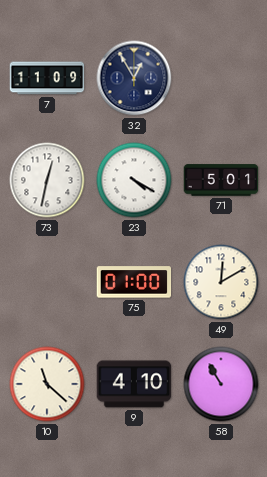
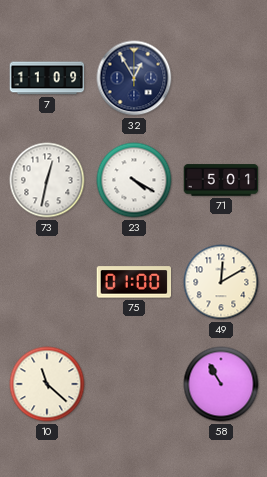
9: 4:10 -> none (134, 384)
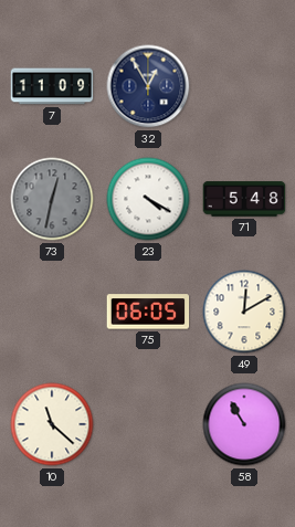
73 dial: white -> grey (52, 199)
71: 5:01 -> 5:48 (244, 199)
75: 01:00 -> 06:05 (148, 312)
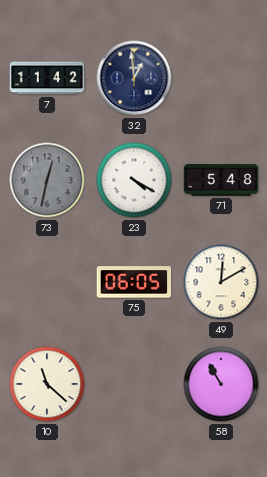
7: 11:09 -> 11:42 (47, 78)
32: 12:55 -> 12:59 (134, 78)
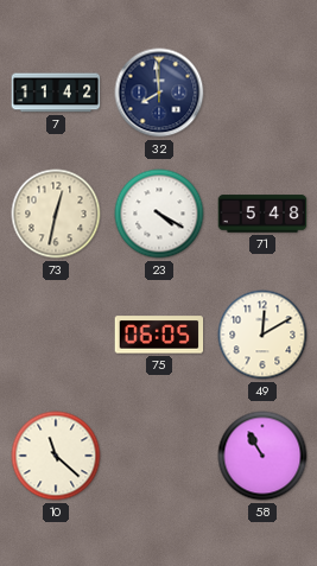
32: 12:59 -> 7:59 (159, 93)
73 dial: grey -> cream (56, 214)
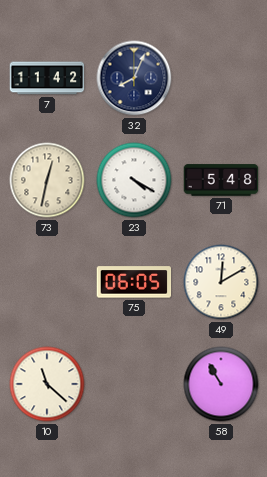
32: 7:59 -> 8:04 (134, 78)
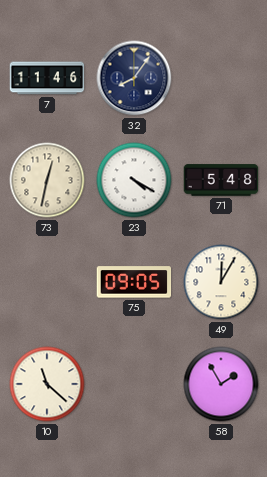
7: 11:42 -> 11:46 (47, 78)
32: 8:04 -> 8:06 (134, 78)
75: 06:05 -> 09:05 (134, 282)
49: 12:10 -> 12:05 (221, 282)
58: 10:55 -> 1:55 (221, 384)
